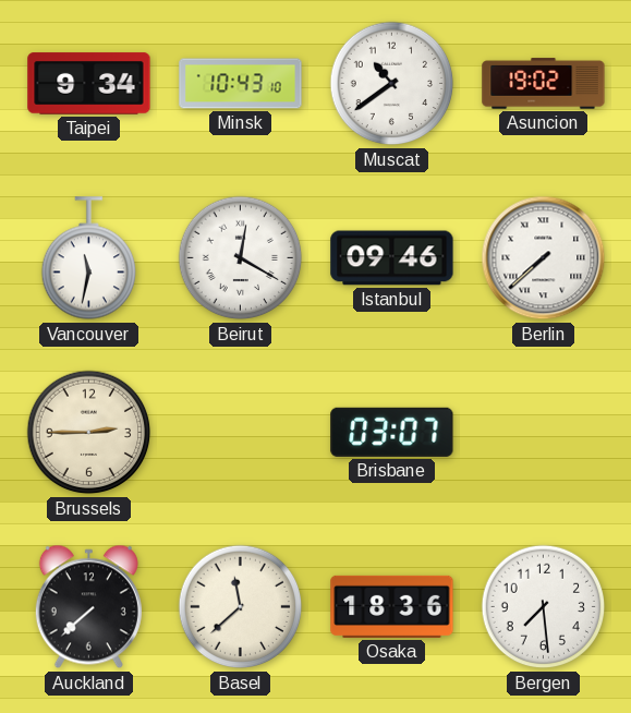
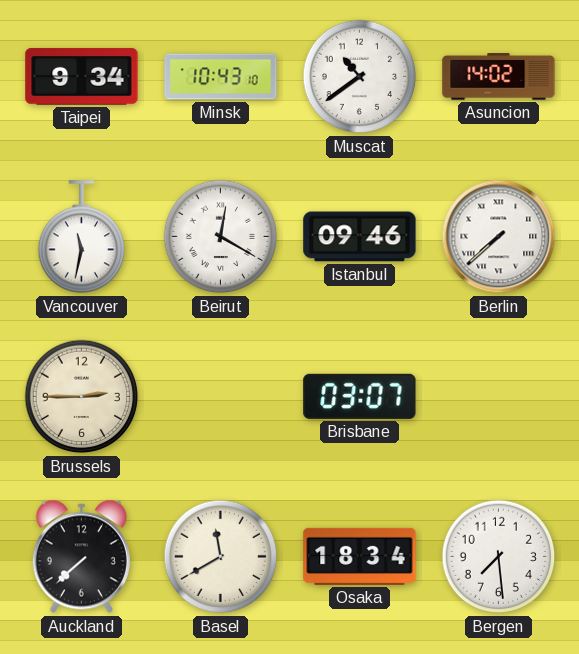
Asuncion: 19:02 -> 14:02 (499, 77)
Basel: 11:38 -> 11:40 (221, 557)
Osaka: 18:36 -> 18:34 (360, 556)
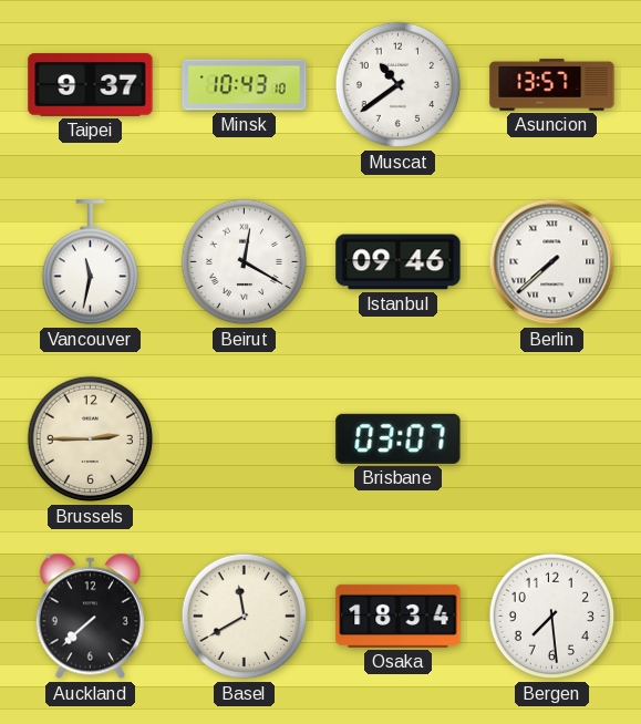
Taipei: 9:34 -> 9:37 (91, 85)
Asuncion: 14:02 -> 13:57 (552, 85)
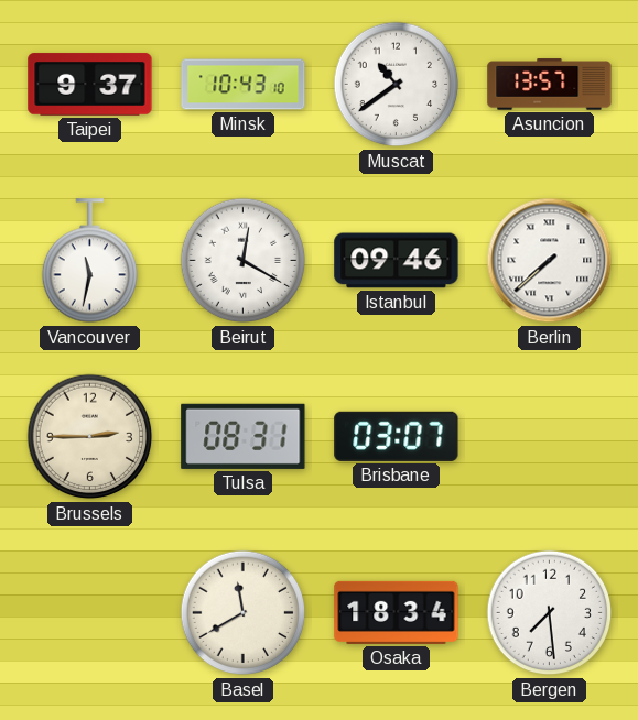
Tulsa: none -> 08:31 (244, 436)
Auckland: 7:38 -> none (90, 617)
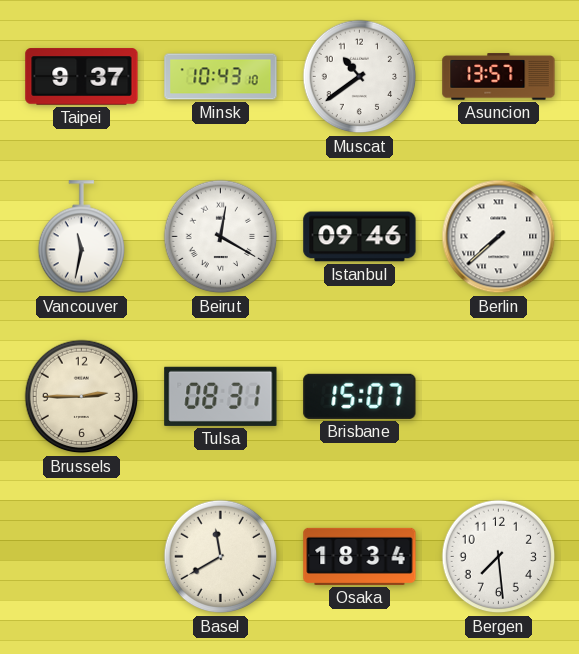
Brisbane: 03:07 -> 15:07 (360, 396)
